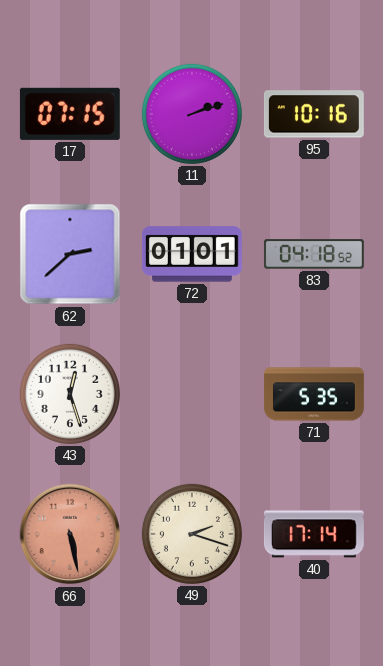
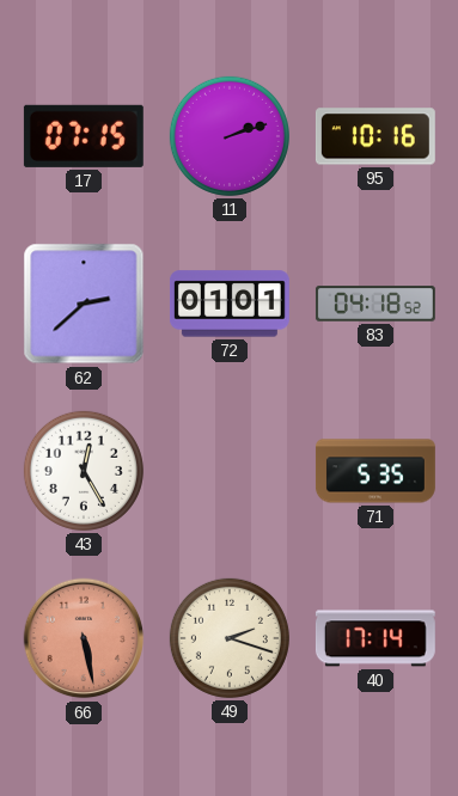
43: 12:27 -> 12:25 (84, 471)
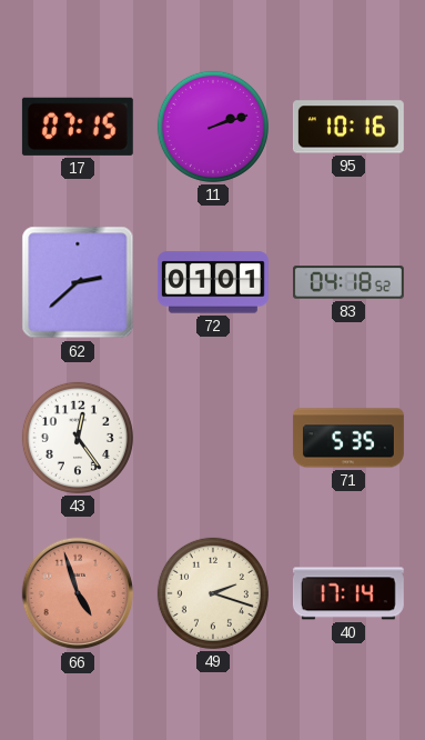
43: 12:25 -> 12:24 (78, 438)
66: 5:28 -> 4:57 (78, 593)
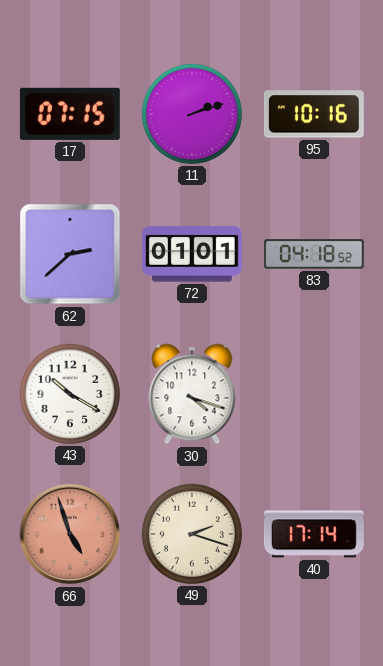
43: 12:24 -> 10:20 (70, 394)
30: none -> 4:18 (192, 394)
71: 5:35 -> none (348, 438)
